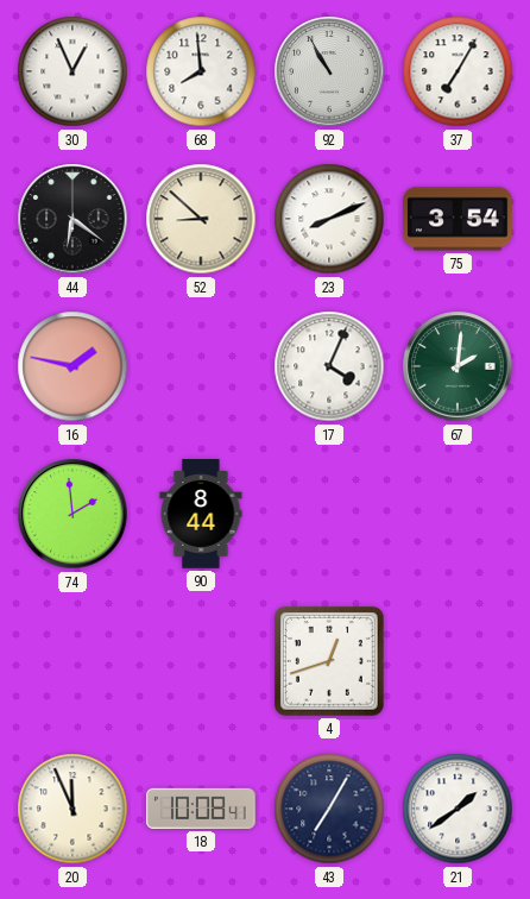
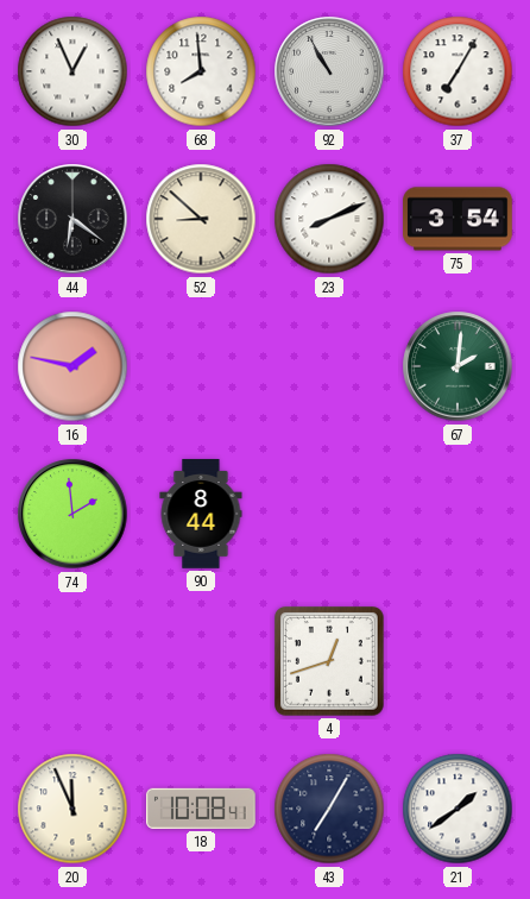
17: 4:04 -> none (329, 366)
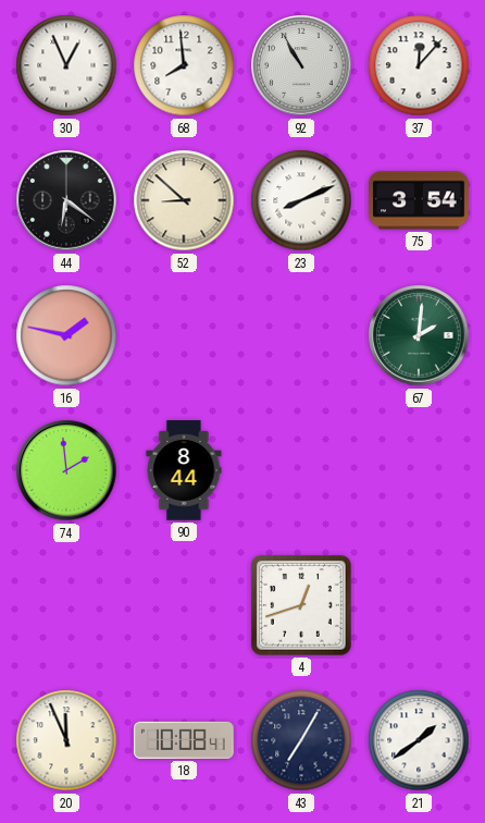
37: 7:05 -> 12:07 (419, 65)
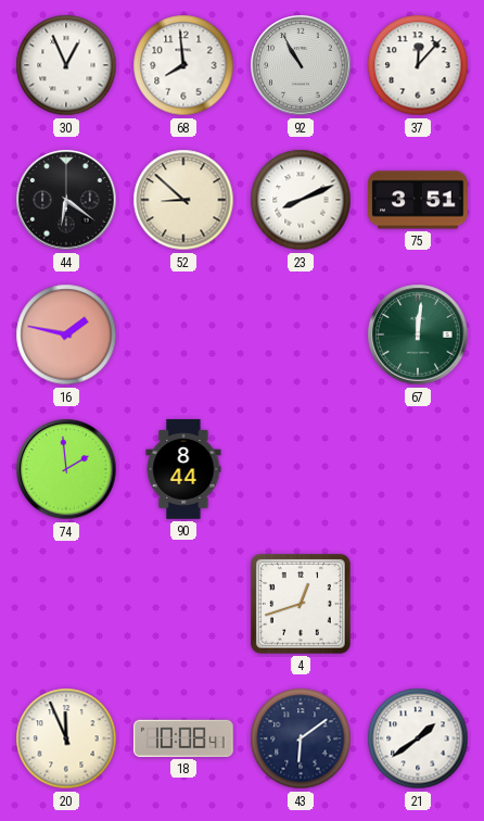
75: 3:54 -> 3:51 (418, 200)
67: 2:01 -> 12:01 (418, 334)
43: 7:05 -> 6:09 (301, 738)
